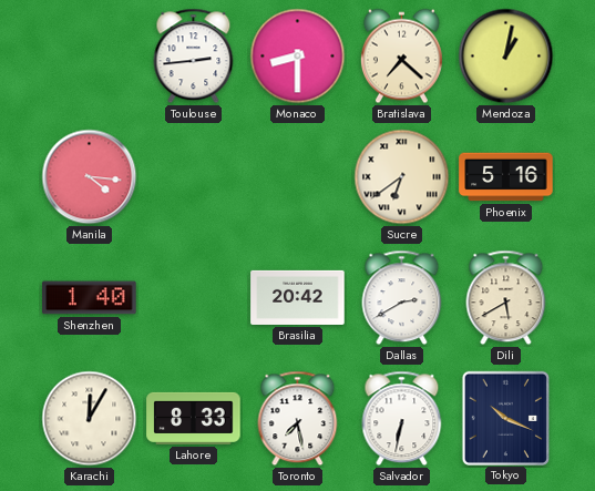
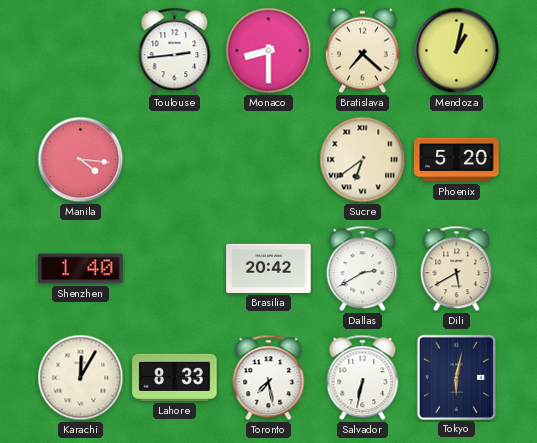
Phoenix: 5:16 -> 5:20 (457, 160)
Tokyo: 10:19 -> 6:02 (456, 377)
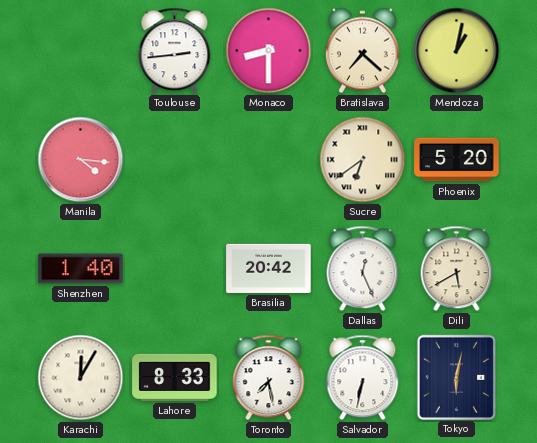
Dallas: 2:40 -> 12:26 (363, 269)
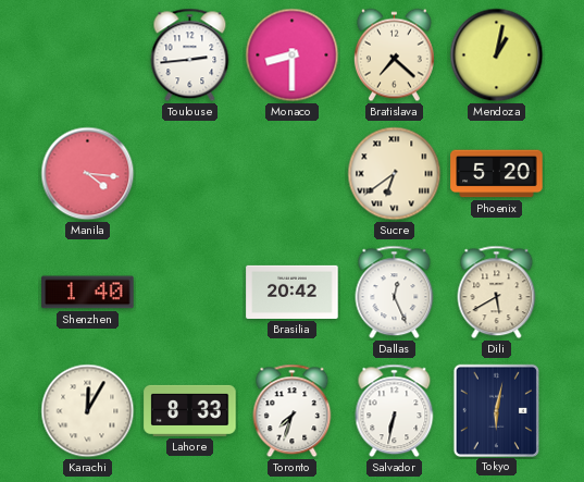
Toronto: 7:28 -> 7:33 (293, 411)
